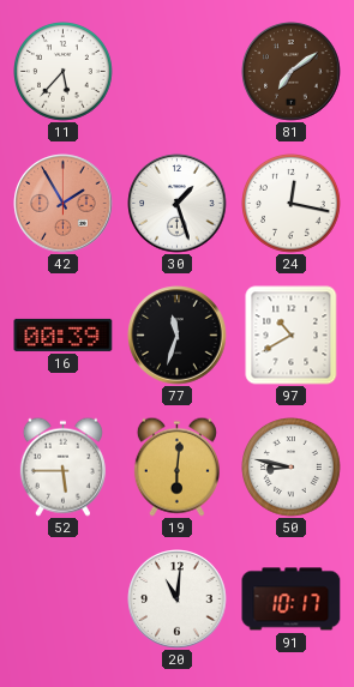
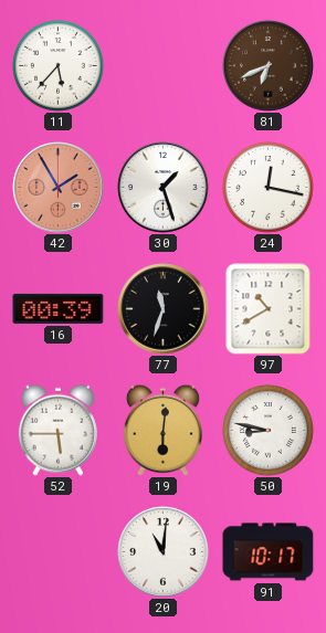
81: 7:09 -> 6:41 (269, 66)
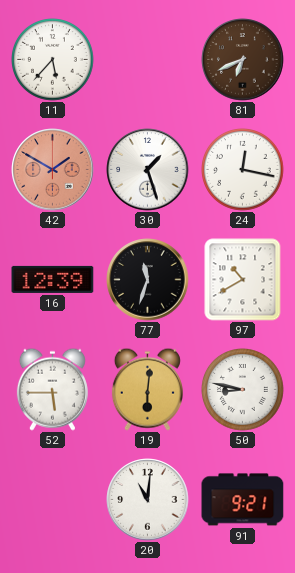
42: 1:55 -> 1:50 (53, 170)
16: 00:39 -> 12:39 (53, 279)
91: 10:17 -> 9:21 (243, 500)
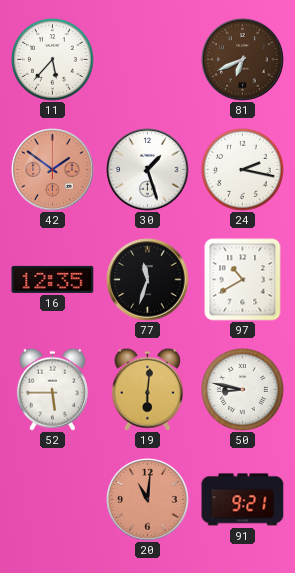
42: 1:50 -> 1:51 (53, 170)
24: 12:17 -> 2:17 (243, 170)
16: 12:39 -> 12:35 (53, 279)
20 dial: white -> salmon (148, 500)
